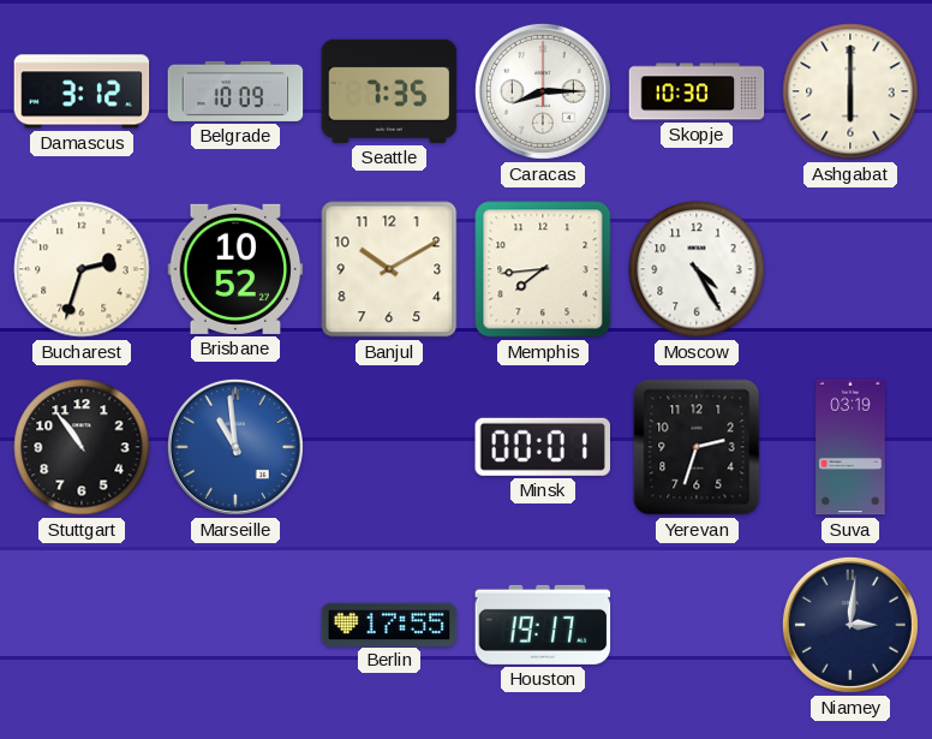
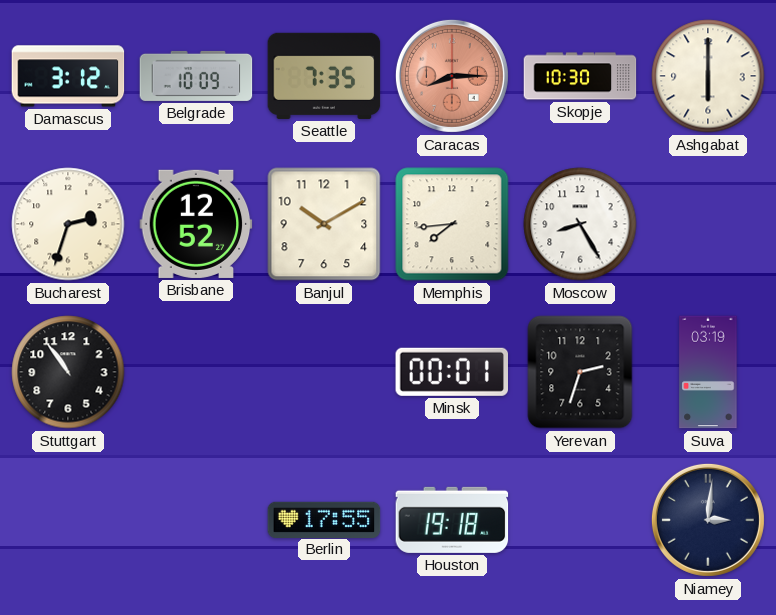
Caracas dial: white -> salmon (452, 76)
Brisbane: 10:52 -> 12:52 (196, 224)
Moscow: 4:25 -> 8:25 (580, 224)
Marseille: 10:59 -> none (235, 447)
Houston: 19:17 -> 19:18 (452, 520)
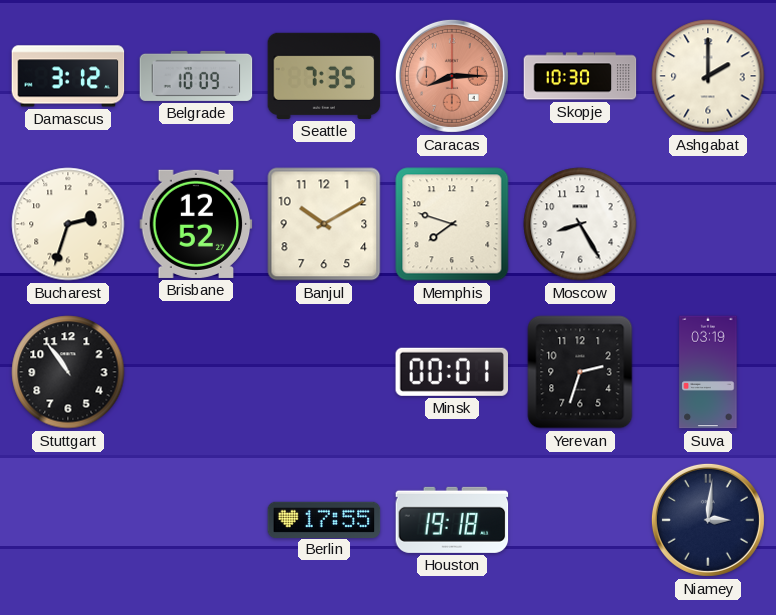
Ashgabat: 6:00 -> 2:00 (708, 76)
Memphis: 7:44 -> 7:48 (452, 224)
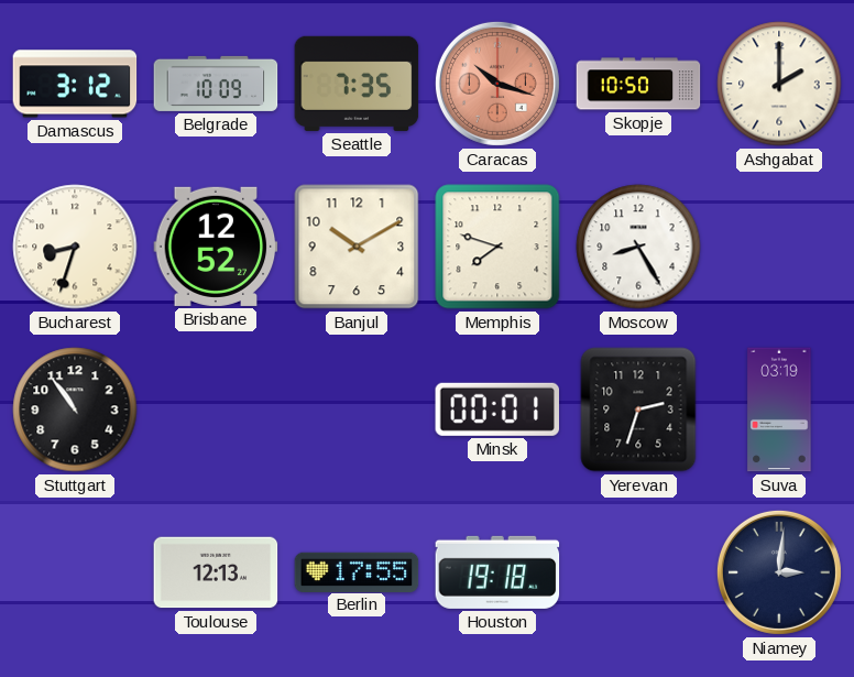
Caracas: 8:15 -> 10:18 (497, 84)
Skopje: 10:30 -> 10:50 (638, 84)
Bucharest: 2:33 -> 8:33 (75, 247)
Toulouse: none -> 12:13 (216, 572)
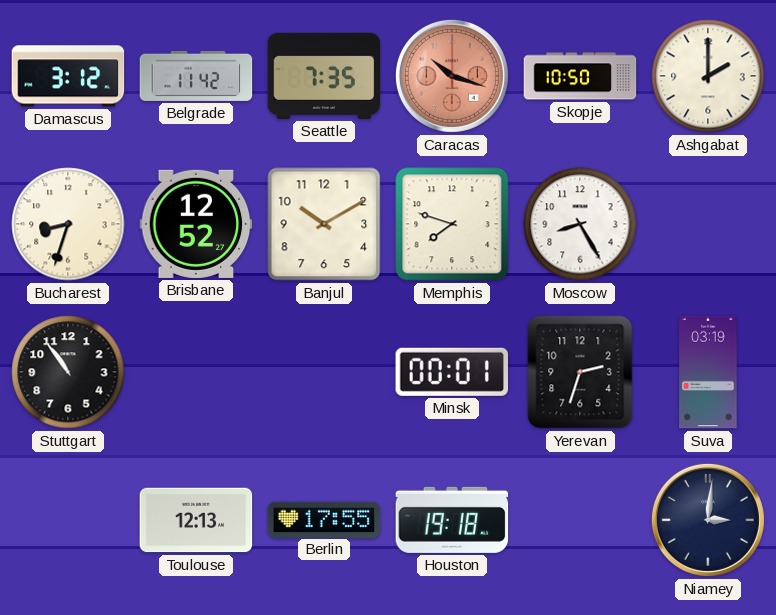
Belgrade: 10:09 -> 11:42 (196, 76)
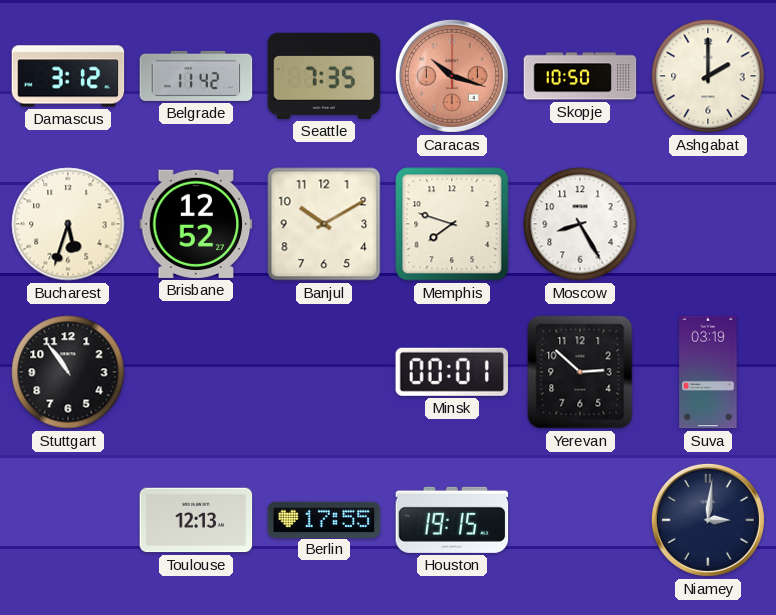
Bucharest: 8:33 -> 5:33 (68, 224)
Yerevan: 2:33 -> 2:52 (580, 372)
Houston: 19:18 -> 19:15 (452, 520)
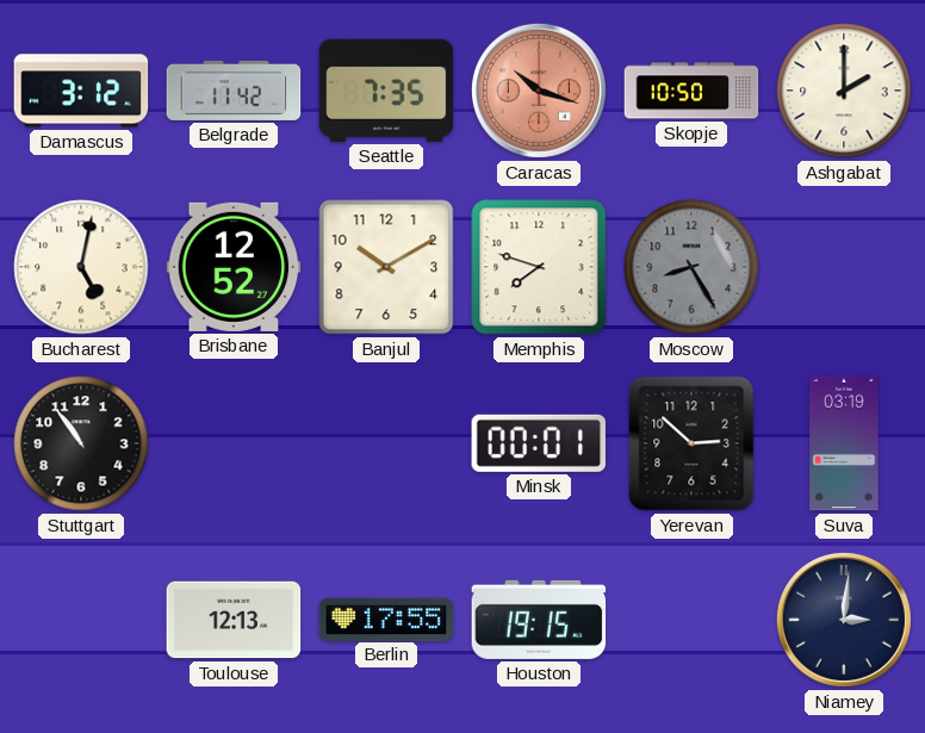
Bucharest: 5:33 -> 5:02 (81, 267)
Moscow dial: white -> grey (691, 267)
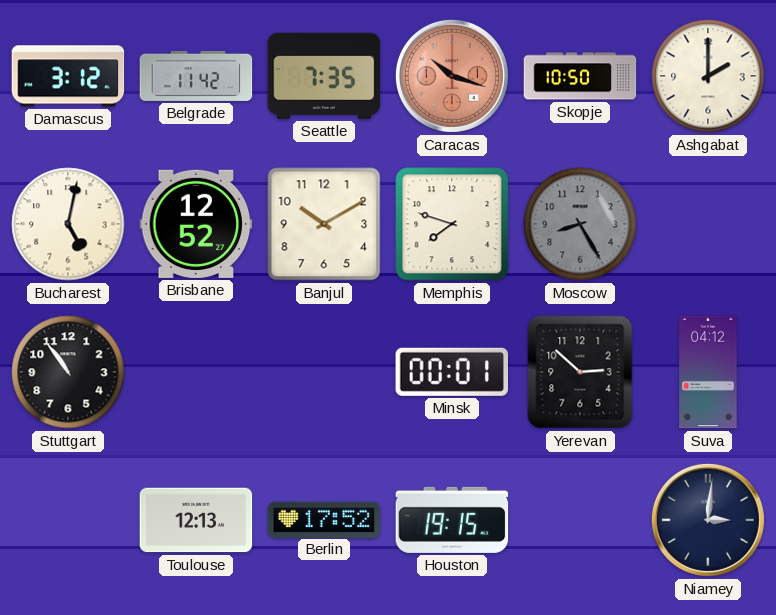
Suva: 03:19 -> 04:12 (708, 372)
Berlin: 17:55 -> 17:52 (324, 519)
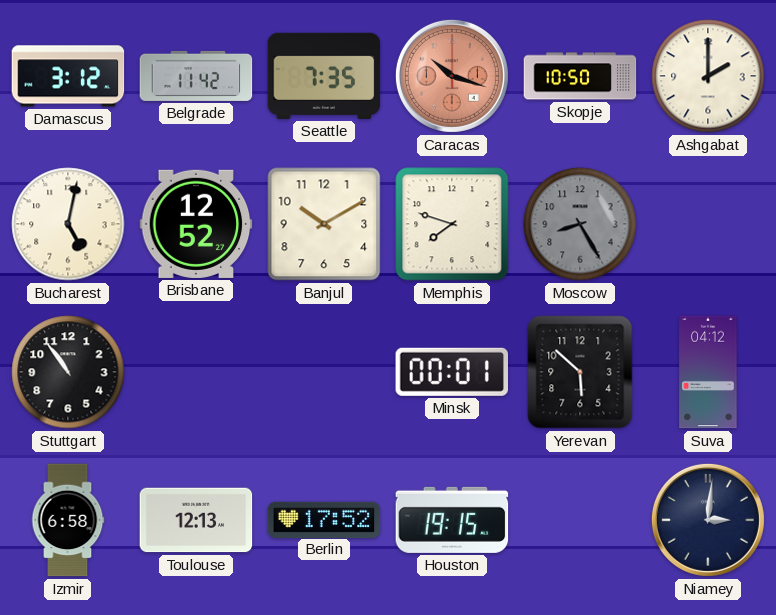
Yerevan: 2:52 -> 5:52 (580, 372)
Izmir: none -> 6:58 (68, 520)
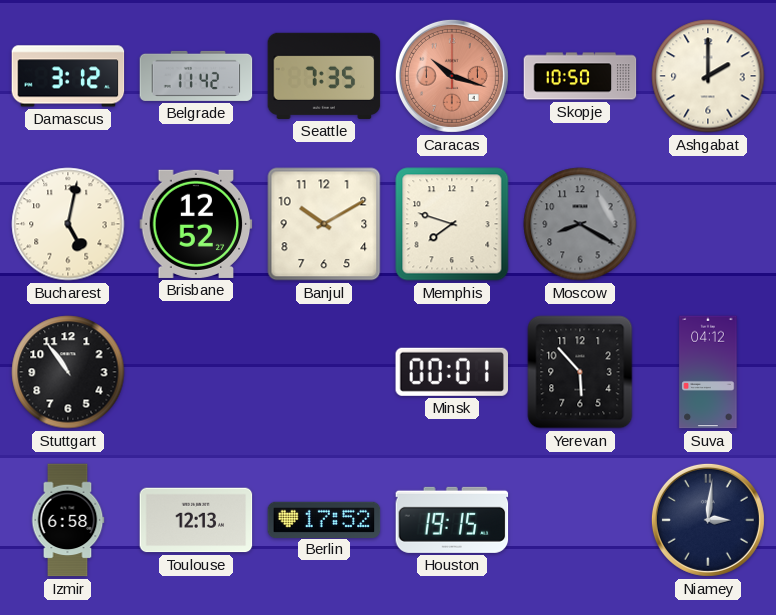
Moscow: 8:25 -> 8:20 (580, 224)
Yerevan: 5:52 -> 5:53 (580, 372)
